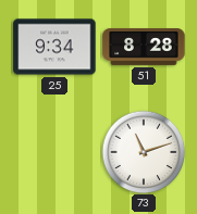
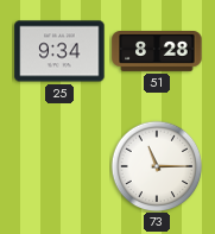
73: 11:12 -> 11:15 (157, 166)
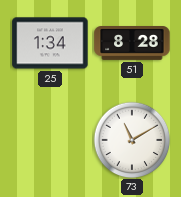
25: 9:34 -> 1:34 (50, 43)
73: 11:15 -> 11:10 (132, 140)
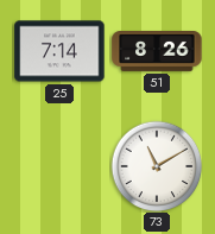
25: 1:34 -> 7:14 (59, 51)
51: 8:28 -> 8:26 (157, 52)
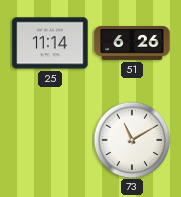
25: 7:14 -> 11:14 (50, 43)
51: 8:26 -> 6:26 (132, 44)
